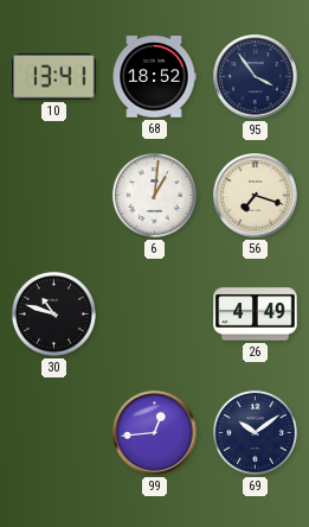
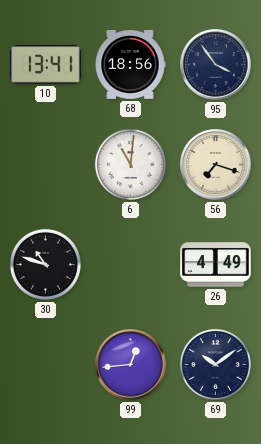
68: 18:52 -> 18:56 (130, 65)
6: 1:01 -> 11:01 (130, 164)
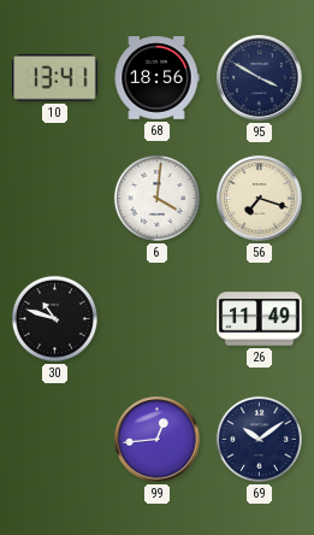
95: 3:54 -> 3:50 (260, 78)
6: 11:01 -> 4:01 (156, 198)
26: 4:49 -> 11:49 (260, 319)
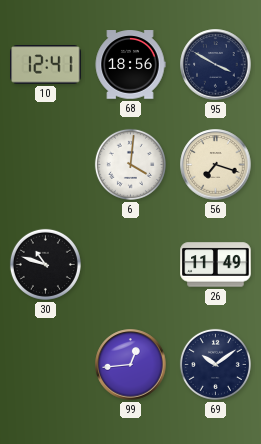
10: 13:41 -> 12:41 (46, 65)
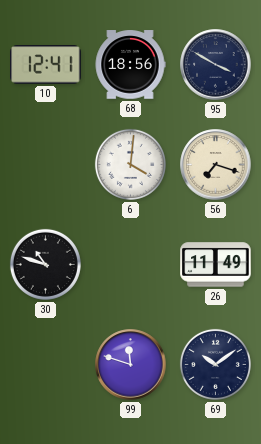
99: 12:44 -> 11:48 (131, 365)
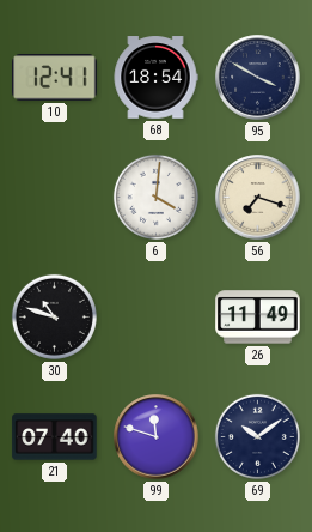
68: 18:56 -> 18:54 (155, 78)
21: none -> 07:40 (55, 437)
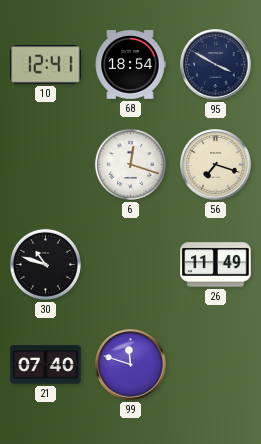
6: 4:01 -> 12:18 (130, 164)
69: 10:09 -> none (257, 436)
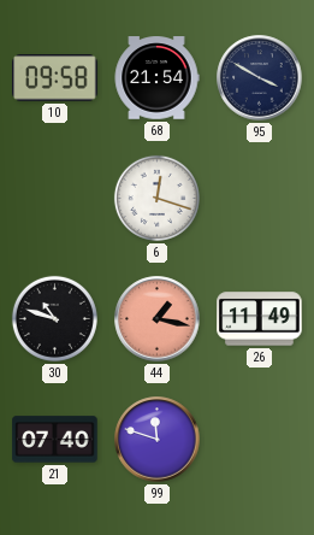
10: 12:41 -> 09:58 (55, 78)
68: 18:54 -> 21:54 (156, 78)
56: 7:18 -> none (216, 165)
44: none -> 1:17 (158, 319)
